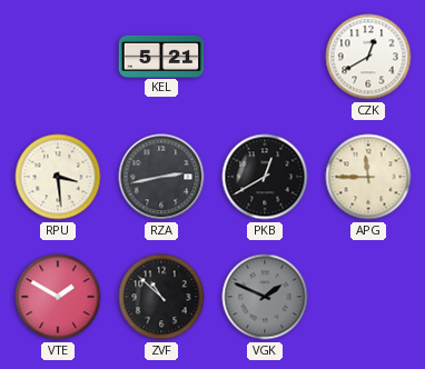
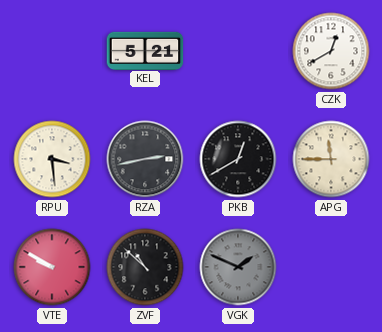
VTE: 1:50 -> 9:50 (52, 267)
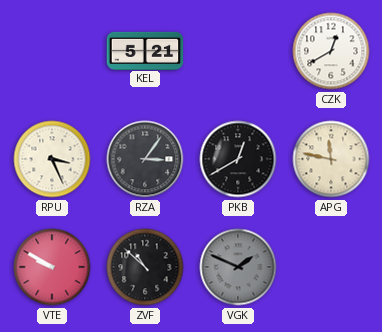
RPU: 3:29 -> 3:26 (52, 159)
RZA: 2:43 -> 3:06 (145, 159)
APG: 11:45 -> 11:47 (331, 159)
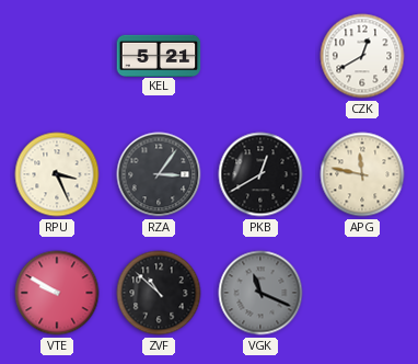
VGK: 1:49 -> 11:19 (260, 293)
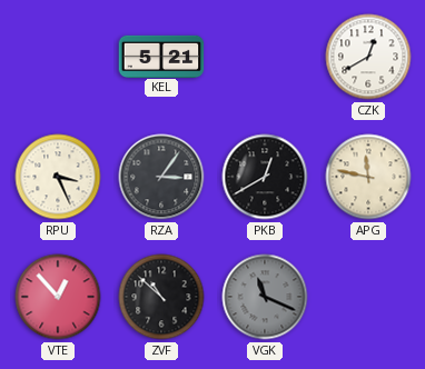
VTE: 9:50 -> 12:53 (58, 297)
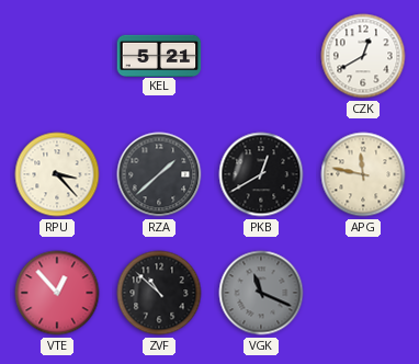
RPU: 3:26 -> 3:23 (57, 174)
RZA: 3:06 -> 1:38 (159, 174)
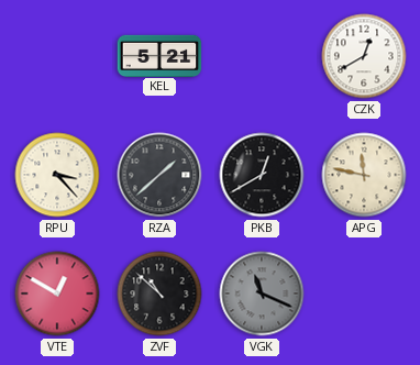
VTE: 12:53 -> 12:50 (57, 294)
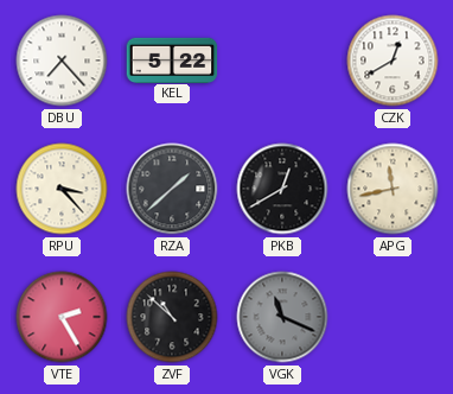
DBU: none -> 7:23 (62, 61)
KEL: 5:21 -> 5:22 (172, 59)
APG: 11:47 -> 11:43 (393, 189)
VTE: 12:50 -> 2:25 (62, 317)
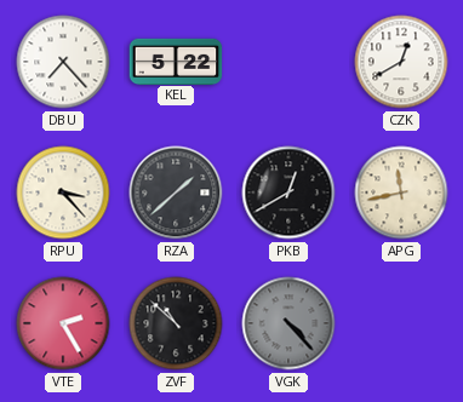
VGK: 11:19 -> 4:23 (288, 323)
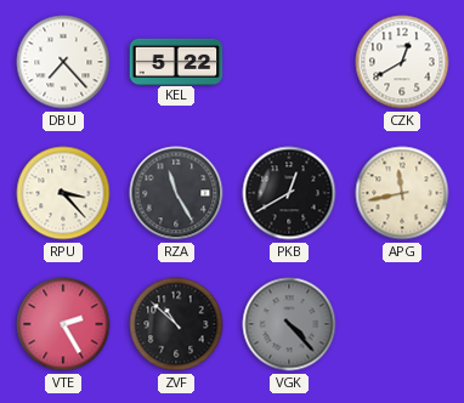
RZA: 1:38 -> 11:25 (176, 193)
